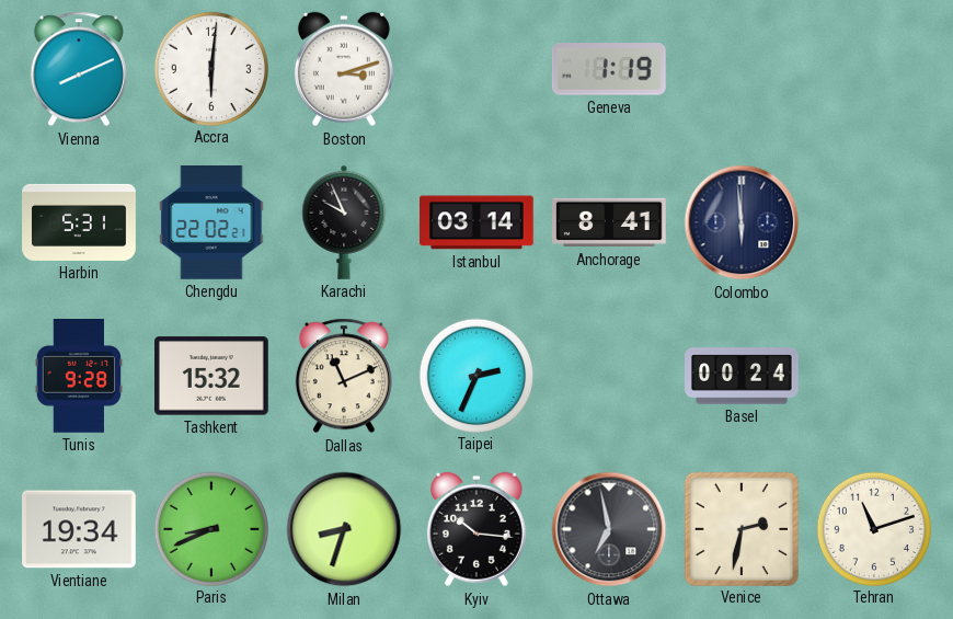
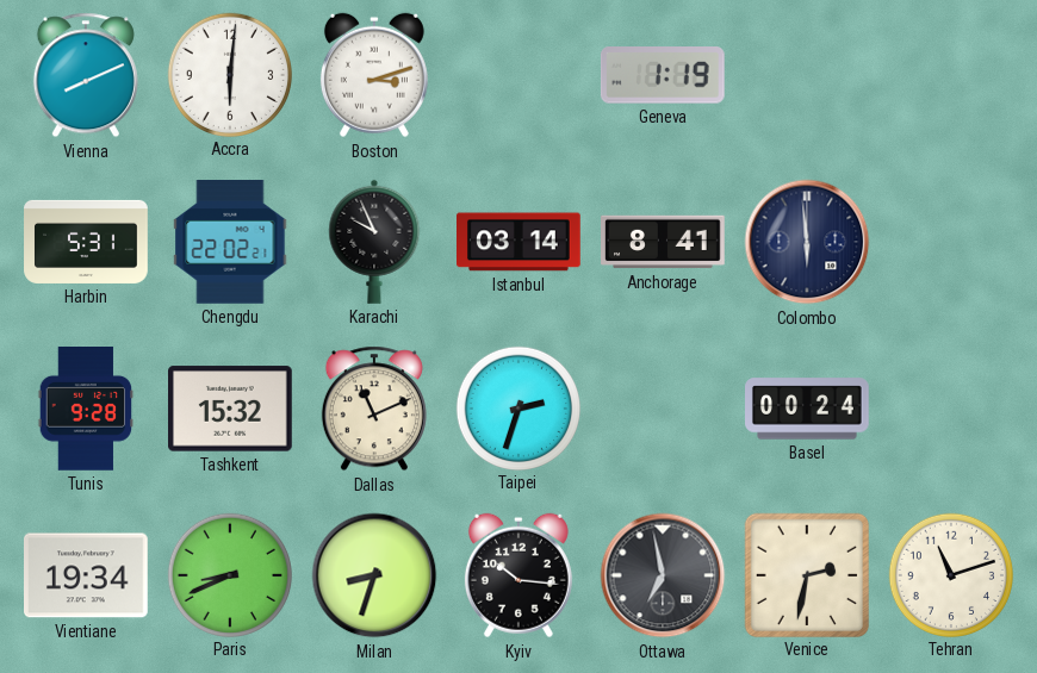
Taipei: 2:34 -> 2:33 (517, 407)
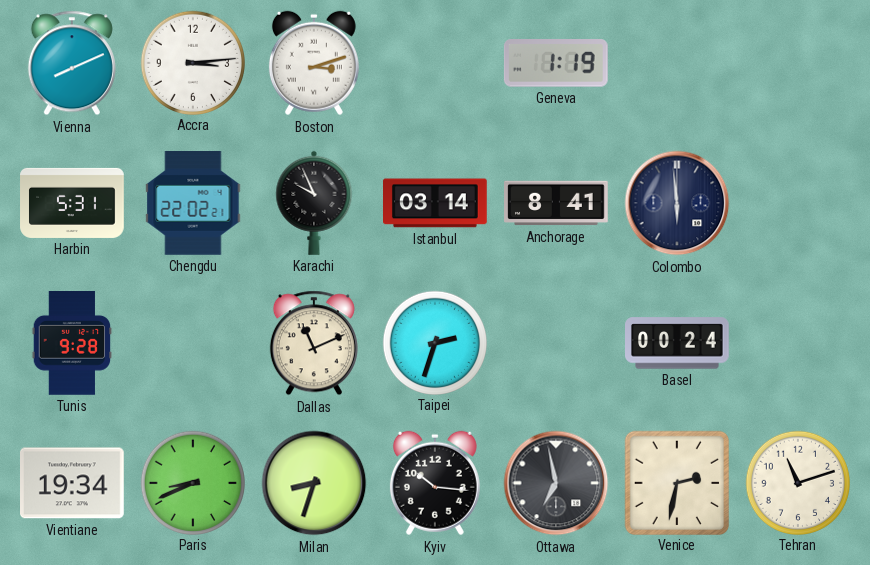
Accra: 6:01 -> 3:14 (192, 62)
Tashkent: 15:32 -> none (231, 409)
